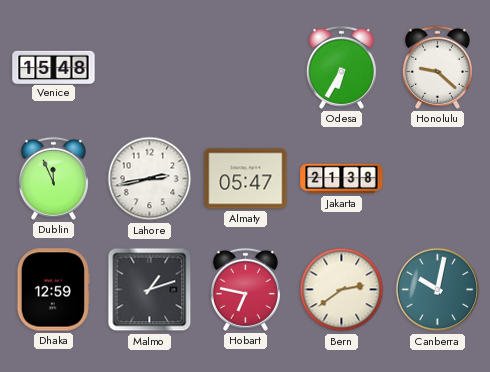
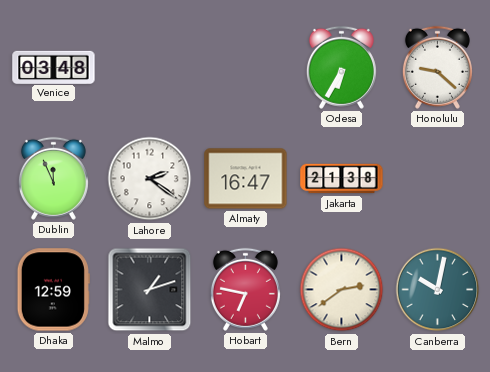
Venice: 15:48 -> 03:48 (54, 67)
Lahore: 2:43 -> 2:21 (150, 179)
Almaty: 05:47 -> 16:47 (246, 179)
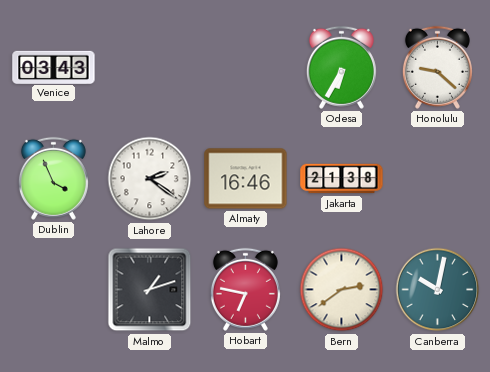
Venice: 03:48 -> 03:43 (54, 67)
Dublin: 11:56 -> 3:56 (53, 178)
Almaty: 16:47 -> 16:46 (246, 179)
Dhaka: 12:59 -> none (53, 290)
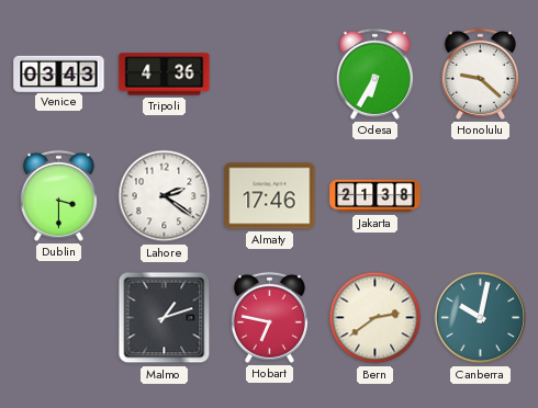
Tripoli: none -> 4:36 (165, 75)
Dublin: 3:56 -> 3:30 (58, 195)
Almaty: 16:46 -> 17:46 (270, 196)
